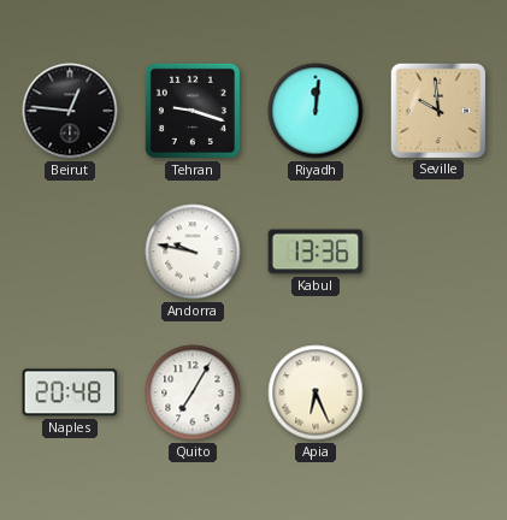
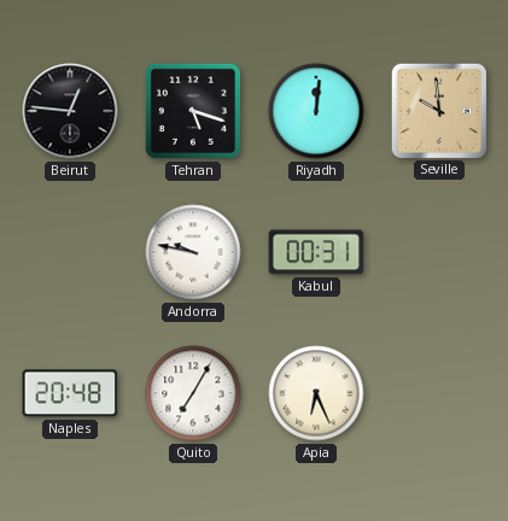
Tehran: 9:18 -> 5:18 (193, 111)
Kabul: 13:36 -> 00:31 (316, 252)
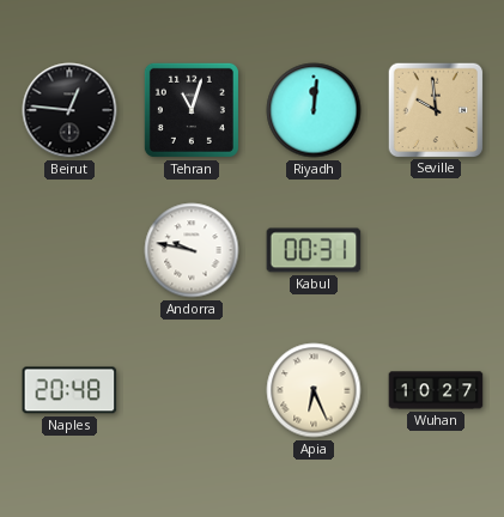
Tehran: 5:18 -> 11:03 (192, 110)
Quito: 7:05 -> none (193, 393)
Wuhan: none -> 10:27 (436, 390)
